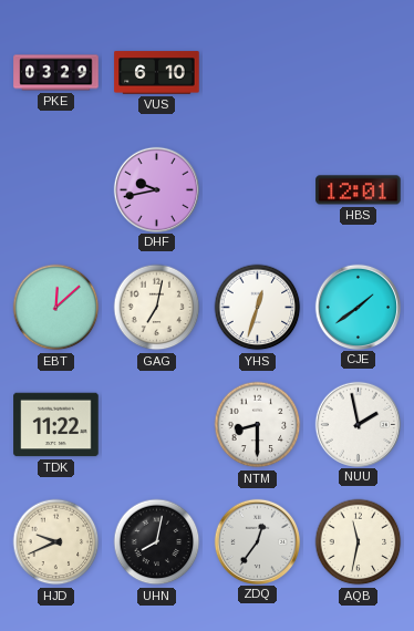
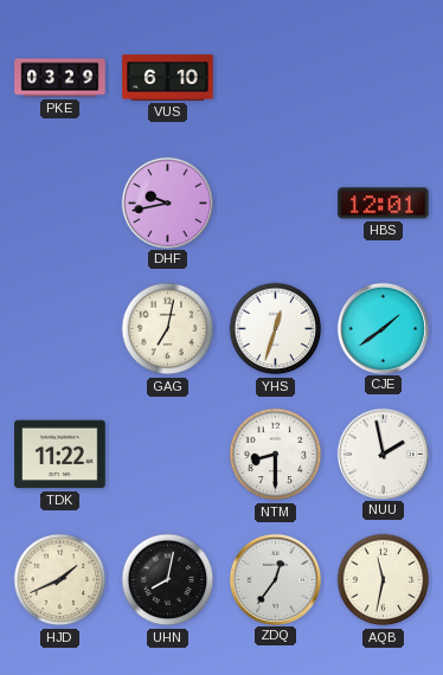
EBT: 12:08 -> none (56, 308)
HJD: 9:41 -> 1:41 (60, 580)
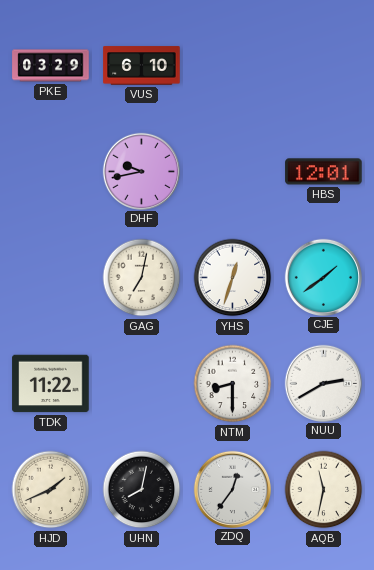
NUU: 1:58 -> 2:40 (323, 383)
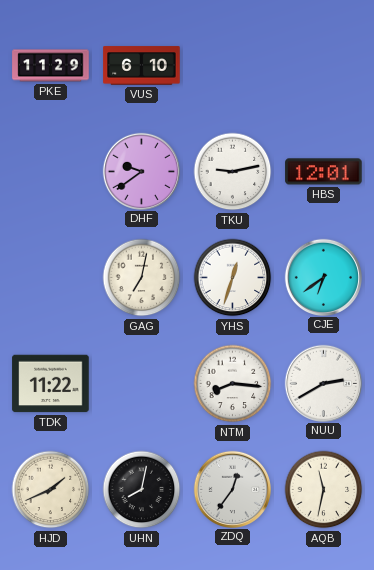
PKE: 03:29 -> 11:29 (51, 66)
DHF: 9:43 -> 9:39 (141, 171)
TKU: none -> 9:13 (233, 172)
CJE: 1:39 -> 6:39 (323, 277)
NTM: 8:30 -> 8:16 (233, 384)
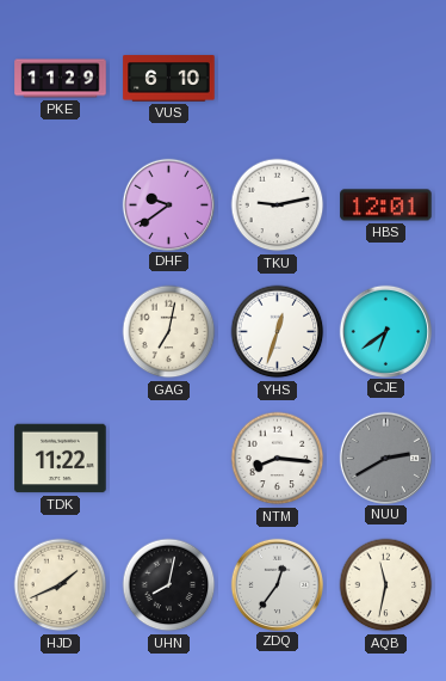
NUU dial: white -> grey (385, 458)
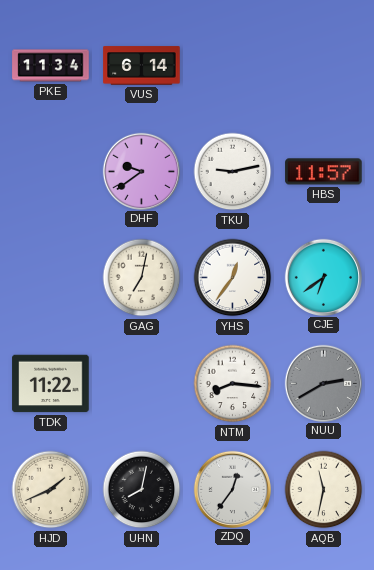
PKE: 11:29 -> 11:34 (51, 66)
VUS: 6:10 -> 6:14 (142, 66)
HBS: 12:01 -> 11:57 (324, 172)
YHS: 12:33 -> 12:36 (233, 278)
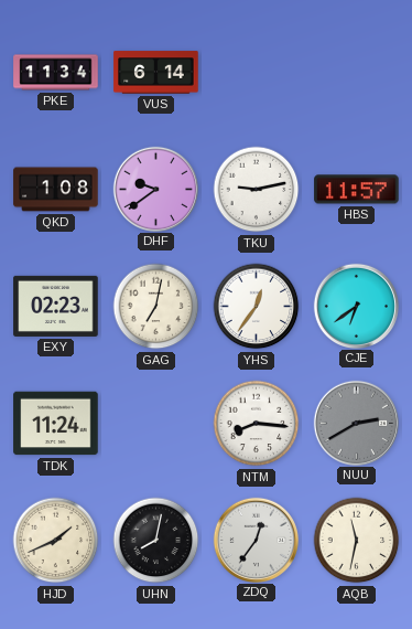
QKD: none -> 1:08 (56, 190)
EXY: none -> 02:23 (56, 306)
TDK: 11:22 -> 11:24 (56, 424)
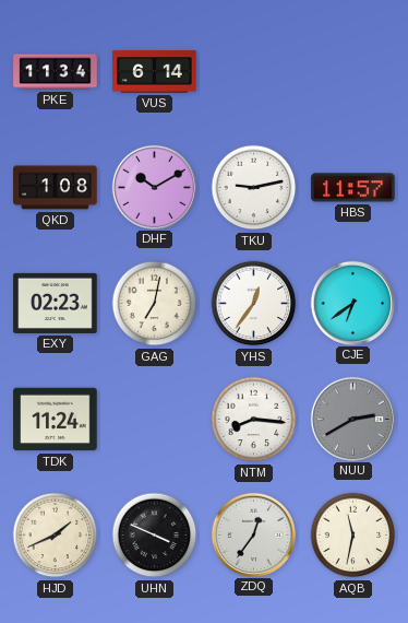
DHF: 9:39 -> 10:10 (154, 187)
UHN: 8:02 -> 3:49 (155, 536)
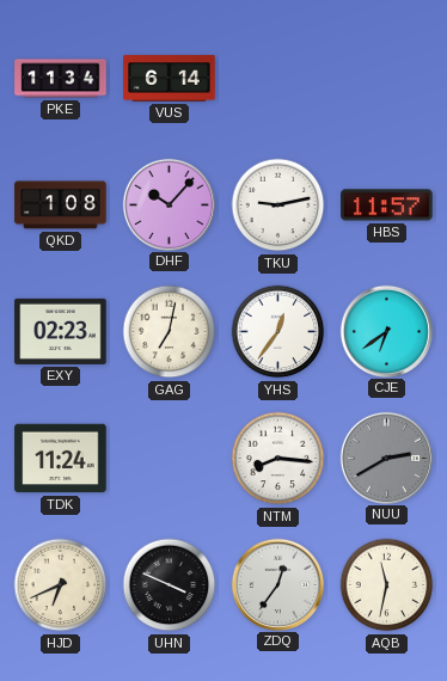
DHF: 10:10 -> 10:07 (169, 204)
HJD: 1:41 -> 6:41 (61, 585)
